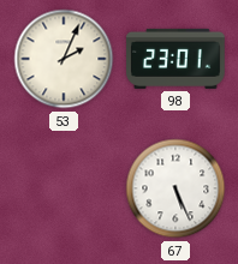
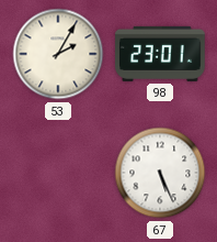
53: 2:04 -> 2:05 (58, 54)
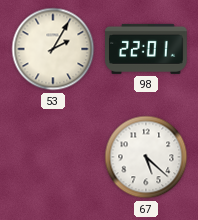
98: 23:01 -> 22:01 (146, 49)
67: 5:26 -> 5:22 (146, 157)
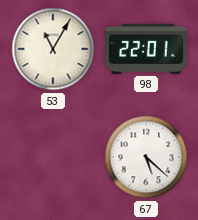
53: 2:05 -> 11:05 (53, 49)
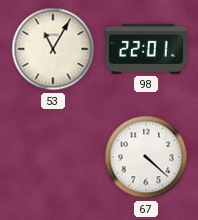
67: 5:22 -> 4:22 (146, 157)
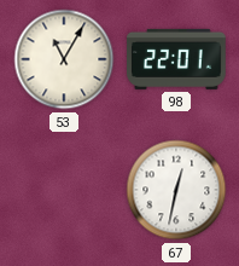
67: 4:22 -> 12:32 (176, 190)
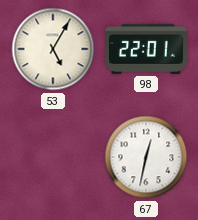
53: 11:05 -> 5:05 (53, 49)
